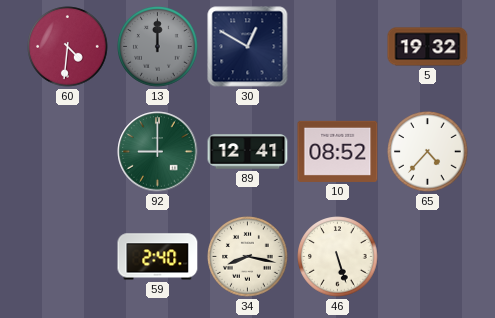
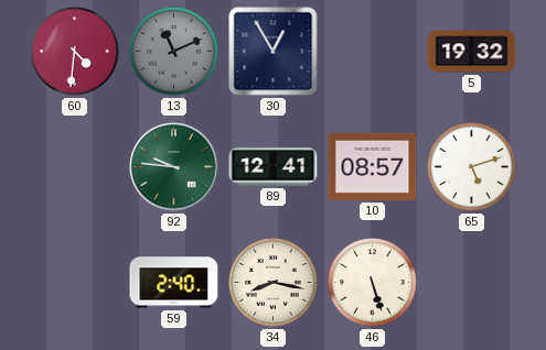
13: 12:00 -> 11:11 (174, 52)
30: 12:50 -> 12:55 (274, 52)
92: 9:00 -> 9:46 (174, 167)
10: 08:52 -> 08:57 (373, 166)
65: 4:37 -> 5:12 (472, 167)
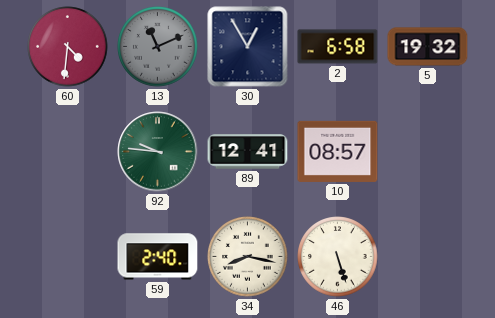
2: none -> 6:58 (338, 47)
65: 5:12 -> none (472, 167)
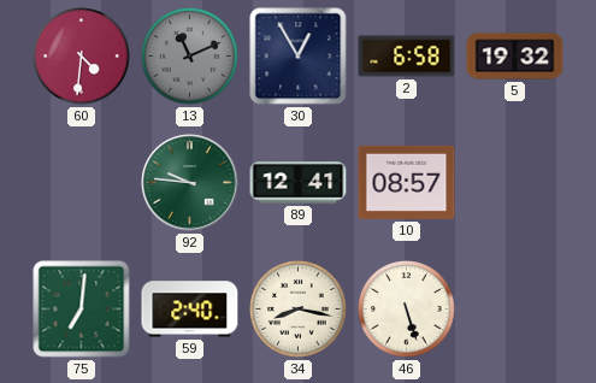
75: none -> 7:01 (82, 310)
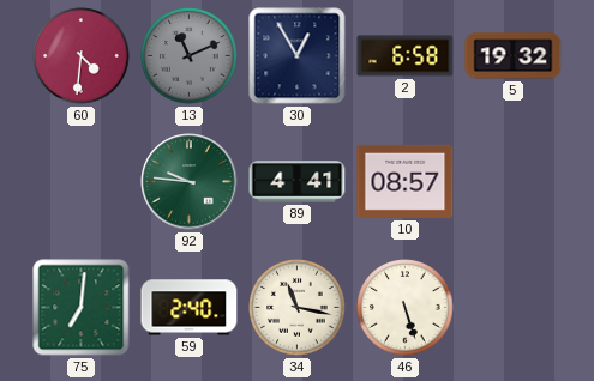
89: 12:41 -> 4:41 (298, 182)
34: 8:17 -> 11:17 (298, 308)
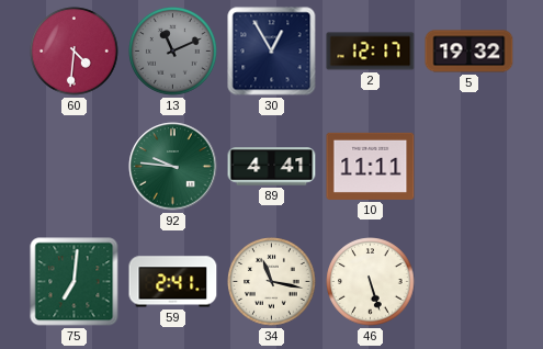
2: 6:58 -> 12:17 (371, 52)
10: 08:57 -> 11:11 (371, 166)
59: 2:40 -> 2:41 (173, 282)
